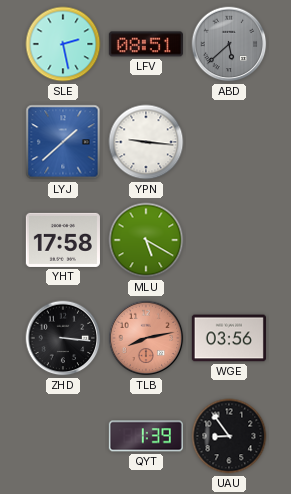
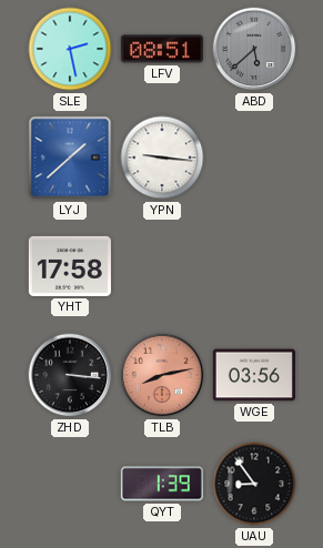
MLU: 5:20 -> none (146, 240)
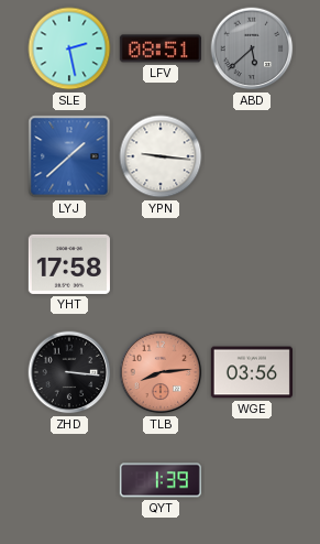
TLB: 8:13 -> 8:14 (161, 372)
UAU: 8:54 -> none (254, 484)
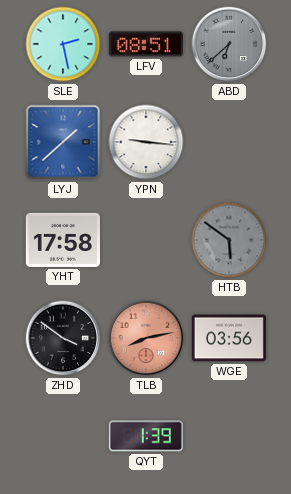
ABD: 5:38 -> 6:38 (229, 44)
HTB: none -> 5:51 (229, 240)
ZHD: 3:16 -> 3:51 (63, 338)
TLB: 8:14 -> 8:13 (146, 338)
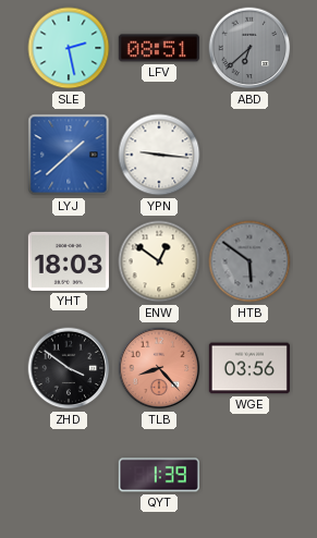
YHT: 17:58 -> 18:03 (69, 261)
ENW: none -> 12:51 (159, 261)
TLB: 8:13 -> 8:23 (159, 368)
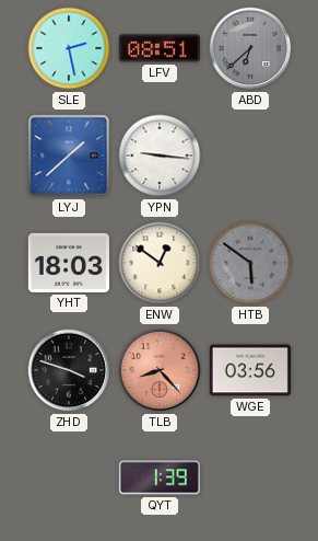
ZHD: 3:51 -> 3:48 (69, 370)
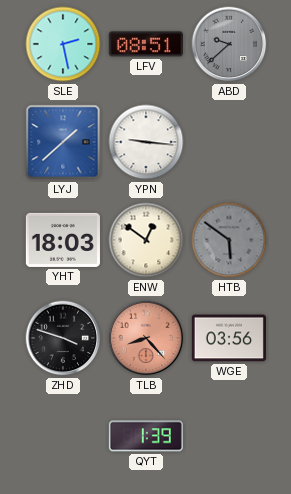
ABD: 6:38 -> 9:38 (229, 44)
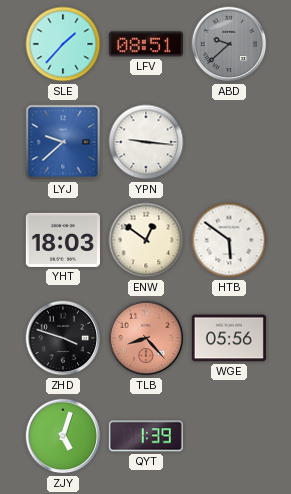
SLE: 2:28 -> 1:37 (63, 44)
LYJ: 1:38 -> 9:38 (63, 142)
HTB dial: grey -> white (229, 240)
WGE: 03:56 -> 05:56 (229, 338)
ZJY: none -> 5:03 (63, 436)
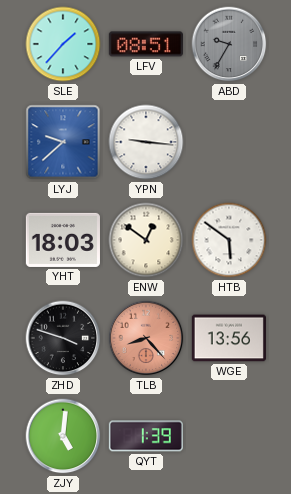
ABD: 9:38 -> 9:35 (229, 44)
WGE: 05:56 -> 13:56 (229, 338)
ZJY: 5:03 -> 5:01 (63, 436)
